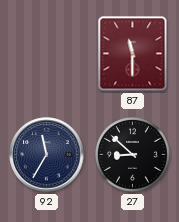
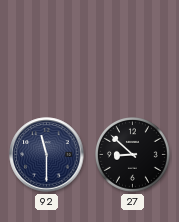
87: 11:30 -> none (133, 54)
92: 11:35 -> 11:30 (47, 155)
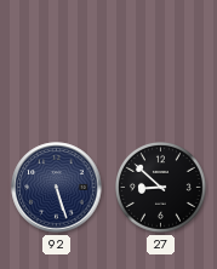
92: 11:30 -> 5:27 (57, 188)
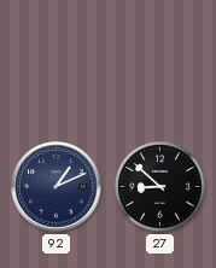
92: 5:27 -> 1:11 (57, 187)
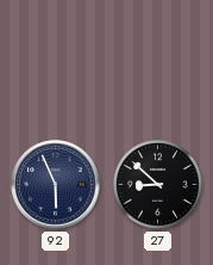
92: 1:11 -> 5:56 (56, 185)
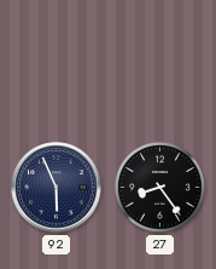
27: 8:52 -> 8:24 (160, 188)
